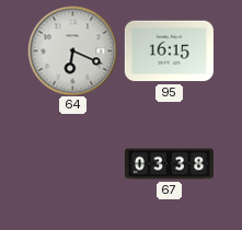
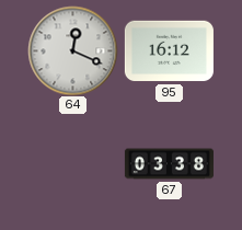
64: 6:19 -> 12:19 (72, 50)
95: 16:15 -> 16:12 (169, 51)
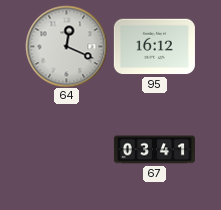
67: 03:38 -> 03:41 (154, 150)
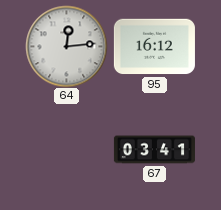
64: 12:19 -> 12:14 (66, 46)
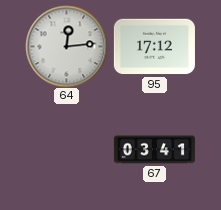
95: 16:12 -> 17:12 (154, 47)
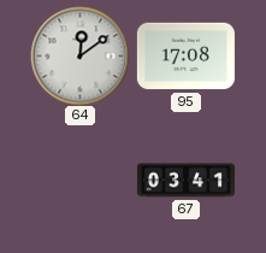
64: 12:14 -> 12:09 (79, 55)
95: 17:12 -> 17:08 (185, 57)
